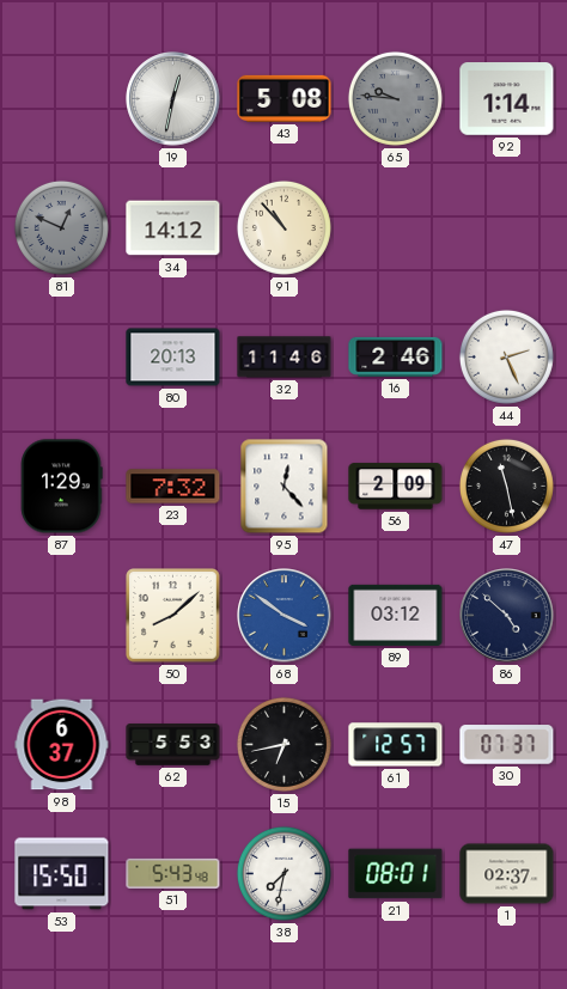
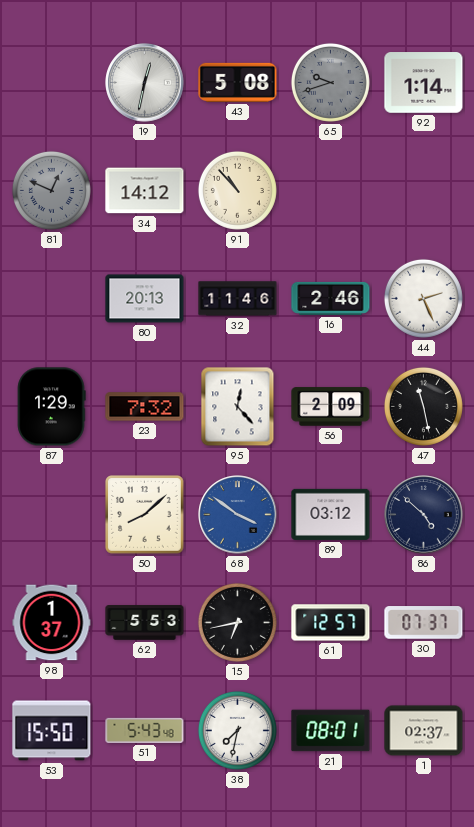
65: 9:46 -> 9:42 (330, 82)
98: 6:37 -> 1:37 (52, 623)
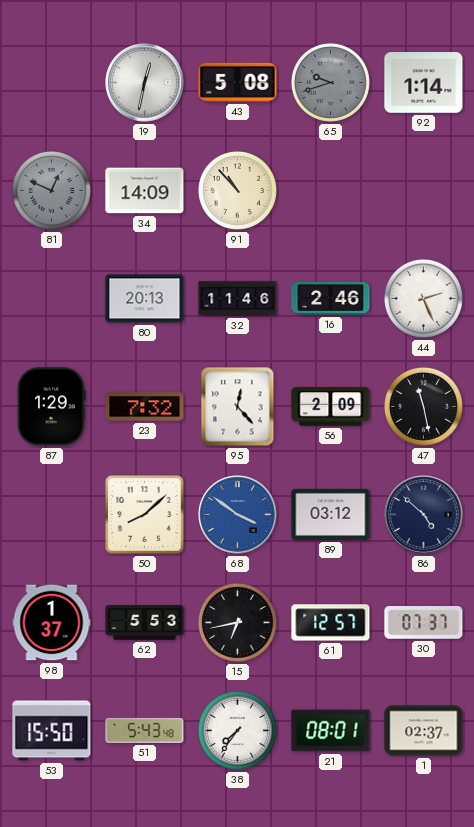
34: 14:12 -> 14:09 (145, 191)
38: 7:32 -> 7:36 (237, 730)
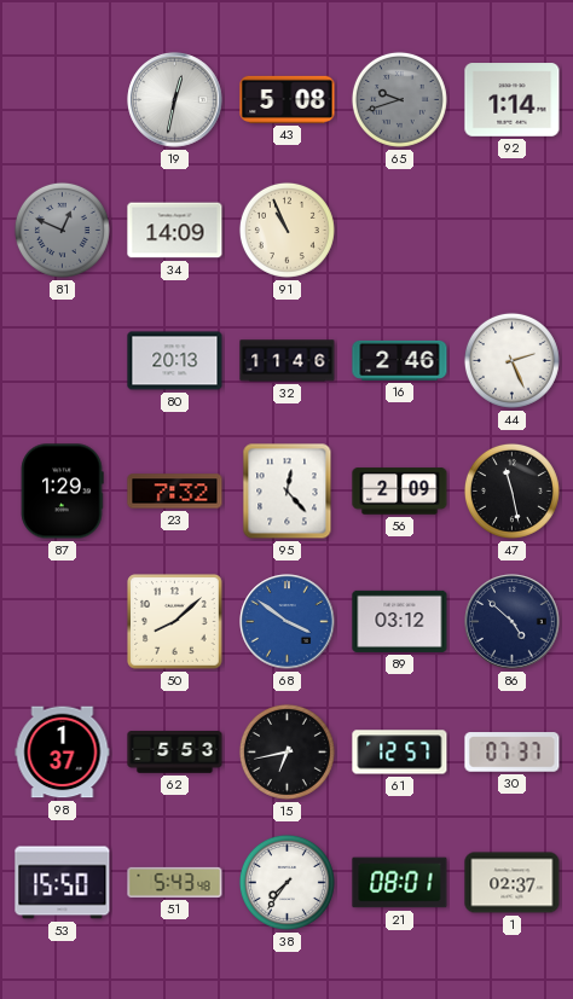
91: 10:53 -> 10:56 (286, 230)
